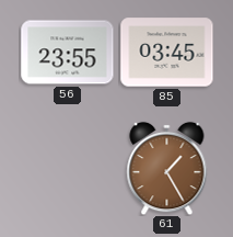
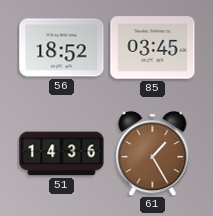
56: 23:55 -> 18:52 (62, 48)
51: none -> 14:36 (62, 154)
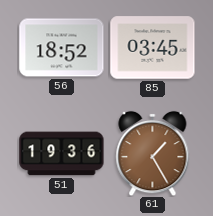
51: 14:36 -> 19:36 (62, 154)
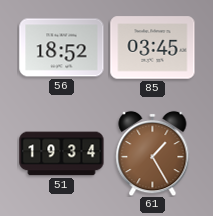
51: 19:36 -> 19:34 (62, 154)
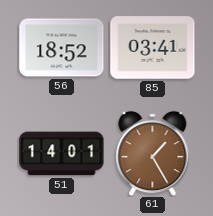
85: 03:45 -> 03:41 (153, 48)
51: 19:34 -> 14:01 (62, 154)
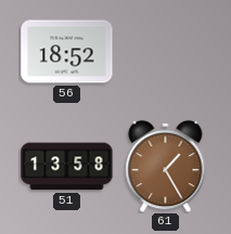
85: 03:41 -> none (153, 48)
51: 14:01 -> 13:58 (67, 167)
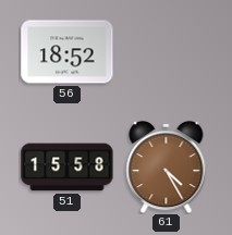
51: 13:58 -> 15:58 (68, 168)
61: 1:25 -> 4:25 (167, 166)
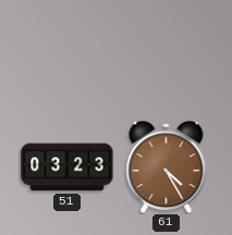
56: 18:52 -> none (68, 52)
51: 15:58 -> 03:23 (68, 168)
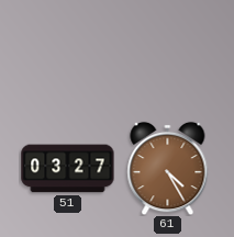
51: 03:23 -> 03:27 (68, 169)
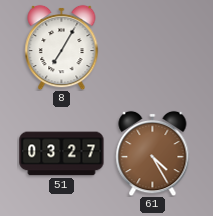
8: none -> 7:05 (62, 47)
